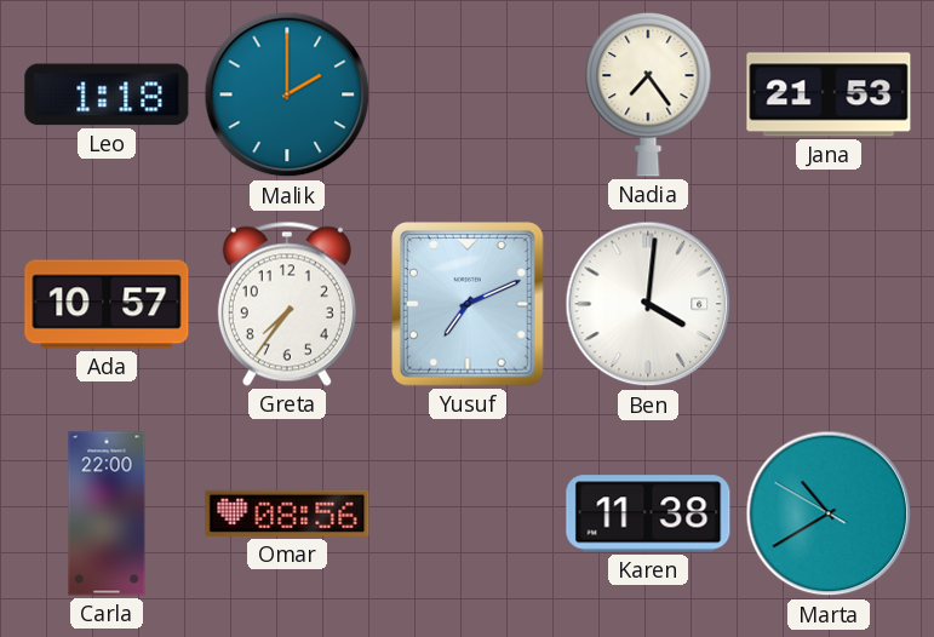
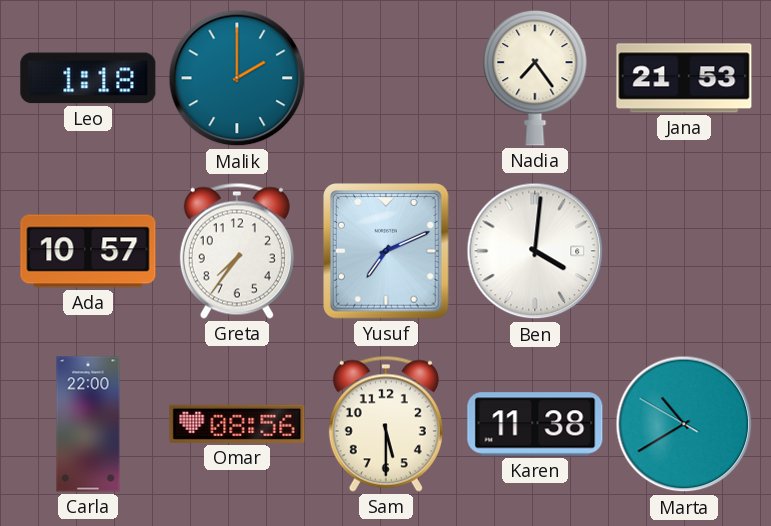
Sam: none -> 5:30 (386, 424)
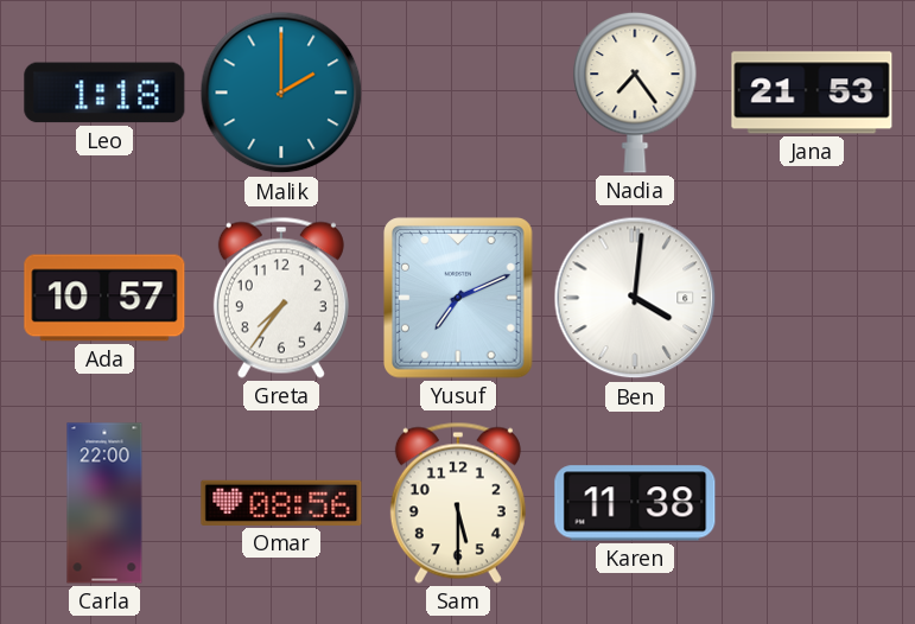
Marta: 10:39 -> none (684, 424)
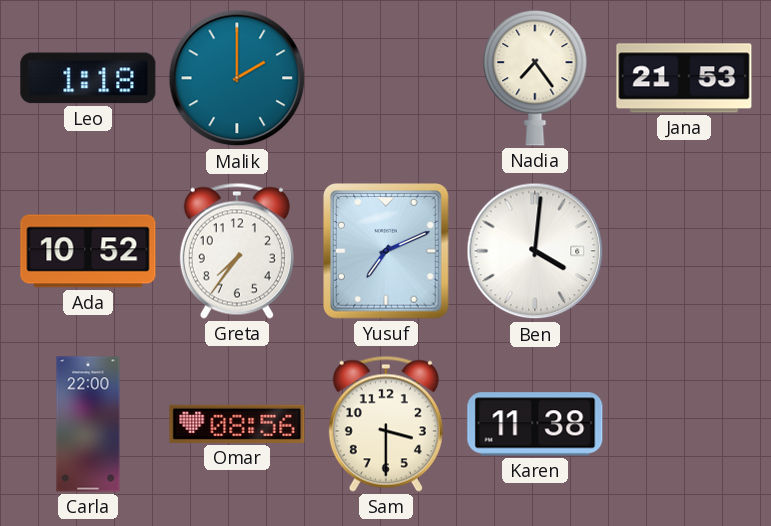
Ada: 10:57 -> 10:52 (88, 251)
Sam: 5:30 -> 3:30 (386, 424)
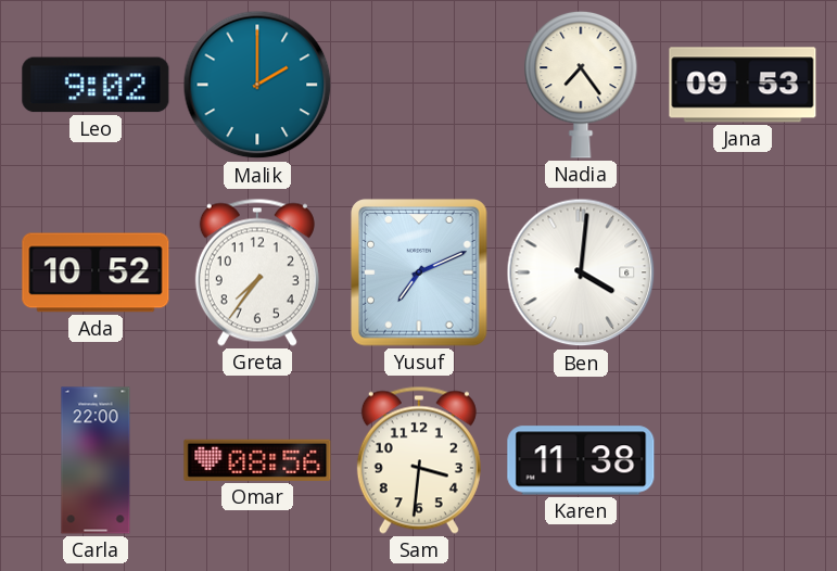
Leo: 1:18 -> 9:02 (96, 85)
Jana: 21:53 -> 09:53 (743, 85)
Sam: 3:30 -> 3:31 (419, 460)
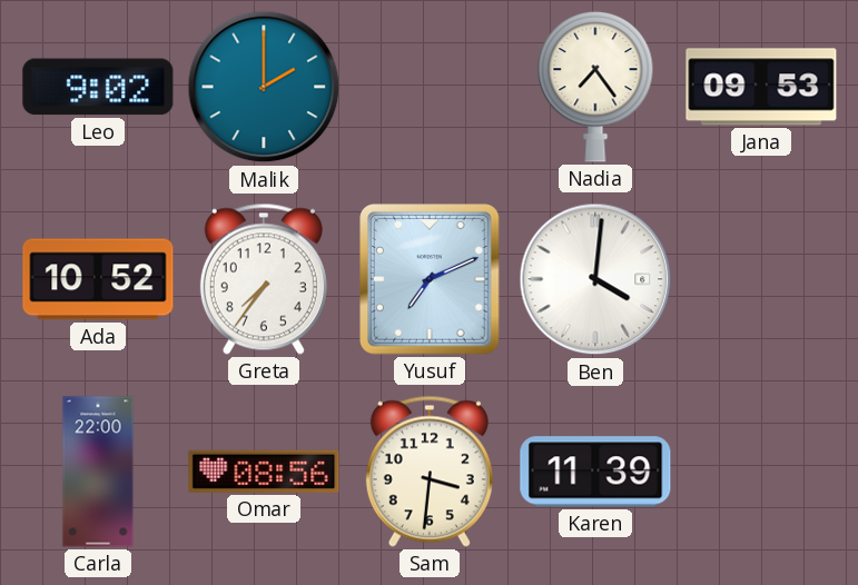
Karen: 11:38 -> 11:39 (595, 472)
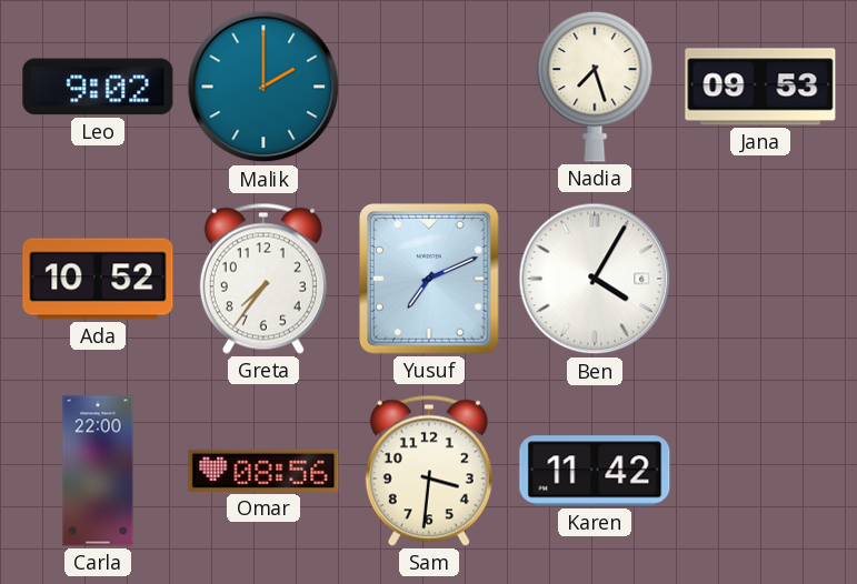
Nadia: 7:24 -> 7:27 (595, 87)
Ben: 4:01 -> 4:05 (595, 279)
Karen: 11:39 -> 11:42 (595, 471)
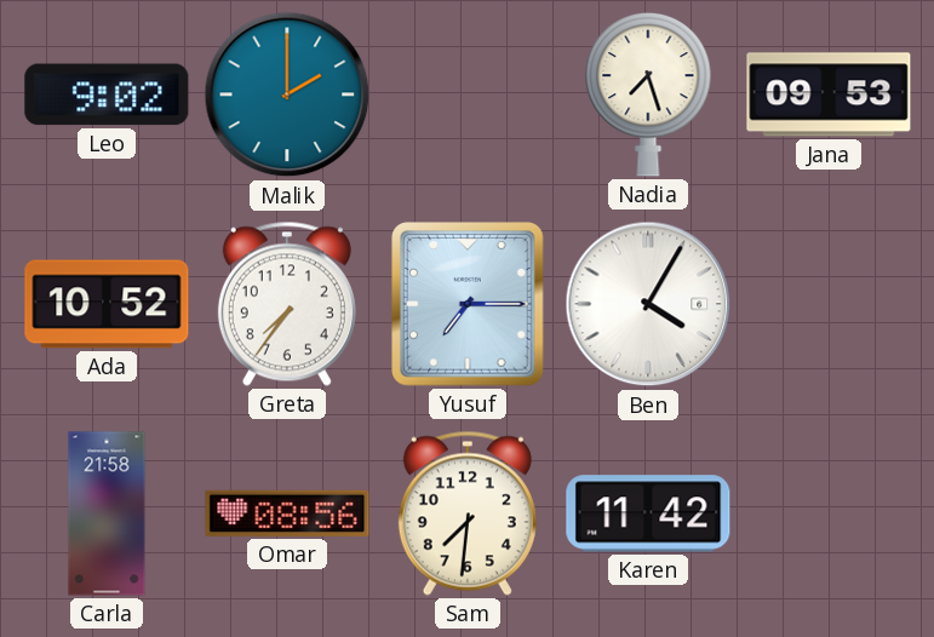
Yusuf: 7:11 -> 7:15 (468, 304)
Carla: 22:00 -> 21:58 (107, 513)
Sam: 3:31 -> 7:31 (468, 513)
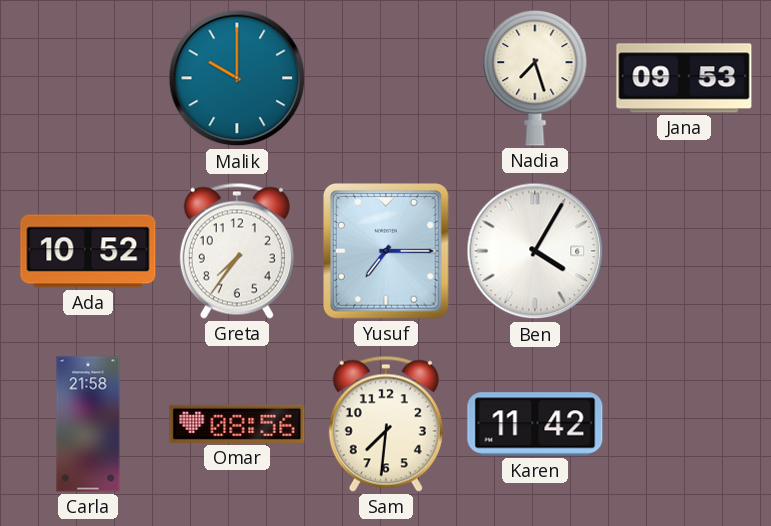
Leo: 9:02 -> none (107, 94)
Malik: 2:00 -> 10:00 (237, 78)
